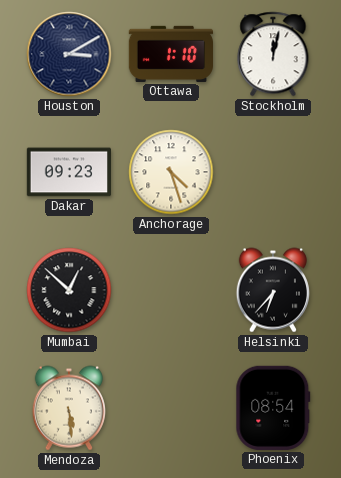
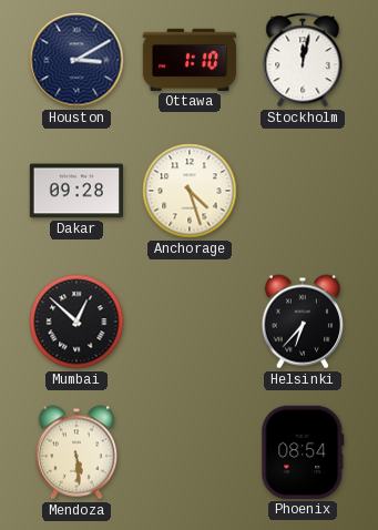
Dakar: 09:23 -> 09:28 (75, 191)
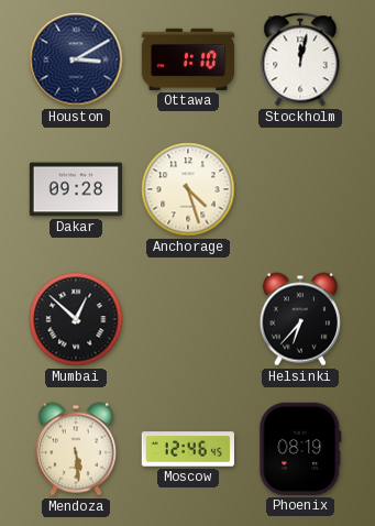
Moscow: none -> 12:46 (187, 449)
Phoenix: 08:54 -> 08:19 (300, 449)
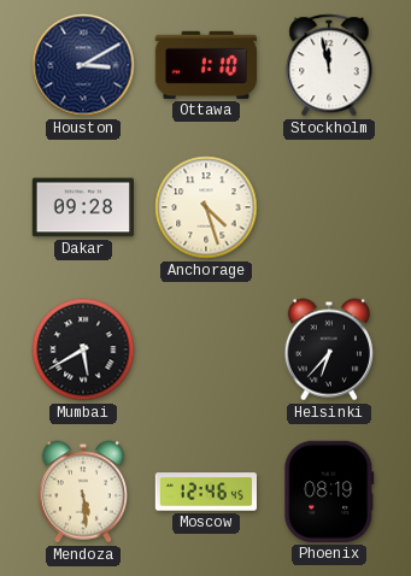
Stockholm: 12:02 -> 11:58 (329, 65)
Mumbai: 12:52 -> 5:40 (83, 349)
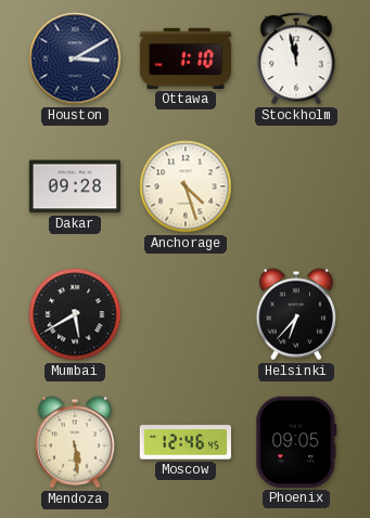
Phoenix: 08:19 -> 09:05 (296, 442)
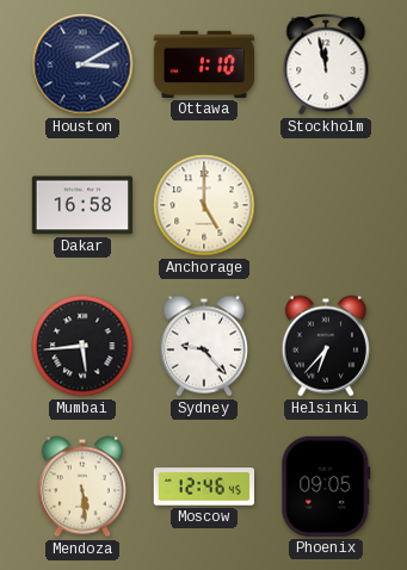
Dakar: 09:28 -> 16:58 (81, 205)
Anchorage: 4:27 -> 5:00 (204, 205)
Mumbai: 5:40 -> 5:44 (82, 346)
Sydney: none -> 9:23 (204, 346)
